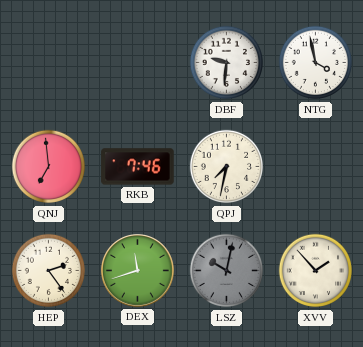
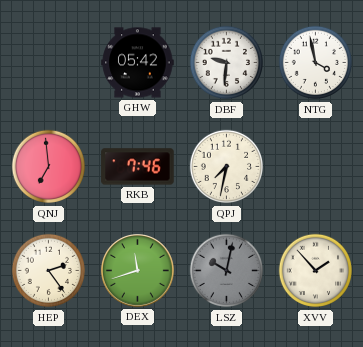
GHW: none -> 05:42 (138, 63)
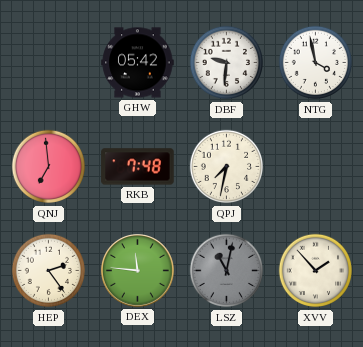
RKB: 7:46 -> 7:48 (138, 167)
DEX: 11:42 -> 11:46 (138, 271)
LSZ: 10:02 -> 11:02 (226, 271)
